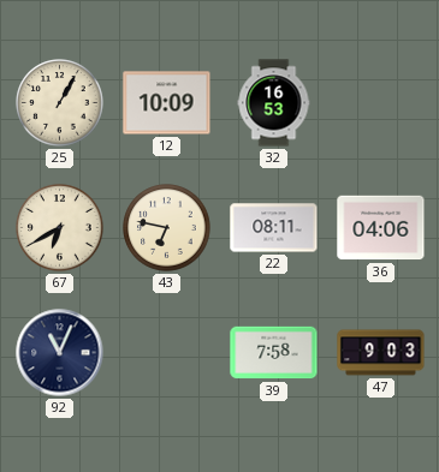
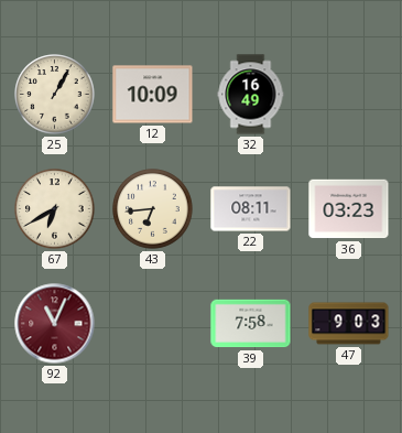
32: 16:53 -> 16:49 (251, 95)
43: 6:47 -> 6:44 (153, 209)
36: 04:06 -> 03:23 (349, 209)
92 dial: navy -> burgundy (55, 324)
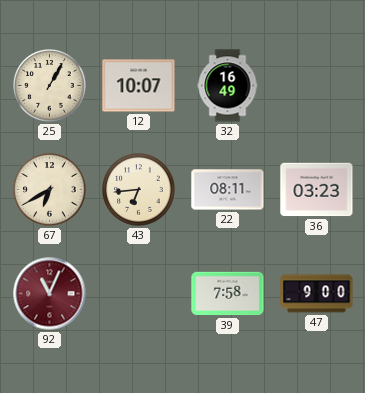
12: 10:09 -> 10:07 (139, 86)
47: 9:03 -> 9:00 (317, 294)
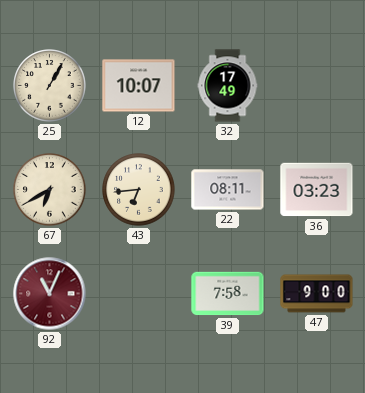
32: 16:49 -> 17:49 (228, 86)
